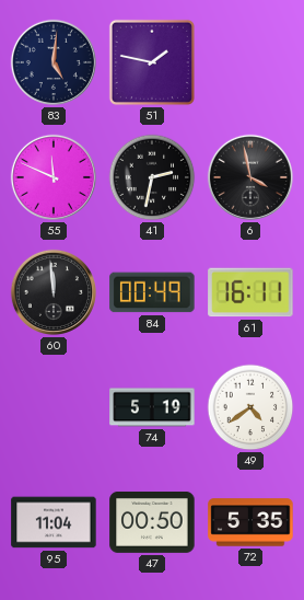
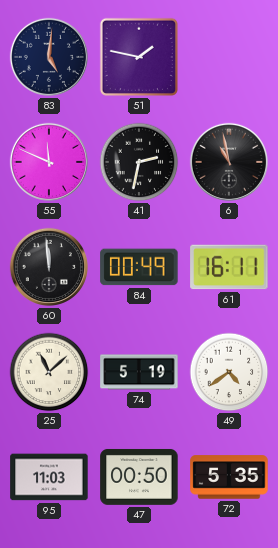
6: 3:58 -> 10:58 (229, 162)
25: none -> 11:08 (49, 372)
95: 11:04 -> 11:03 (49, 477)
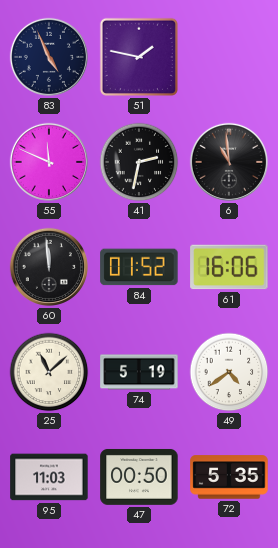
83: 5:01 -> 4:56 (49, 57)
6: 10:58 -> 10:59 (229, 162)
84: 00:49 -> 01:52 (139, 267)
61: 16:11 -> 16:06 (229, 267)
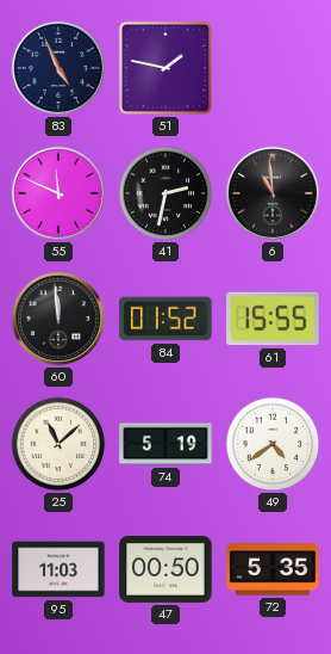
61: 16:06 -> 15:55 (273, 319)
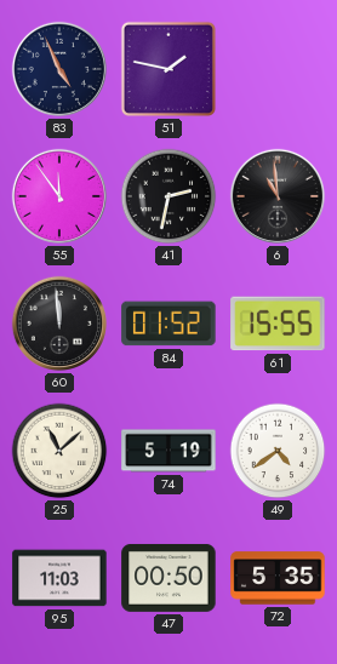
55: 11:49 -> 11:54 (59, 196)
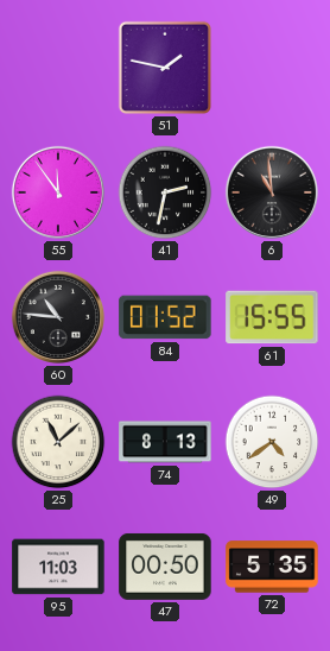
83: 4:56 -> none (59, 69)
60: 11:59 -> 10:46 (58, 317)
74: 5:19 -> 8:13 (165, 442)
